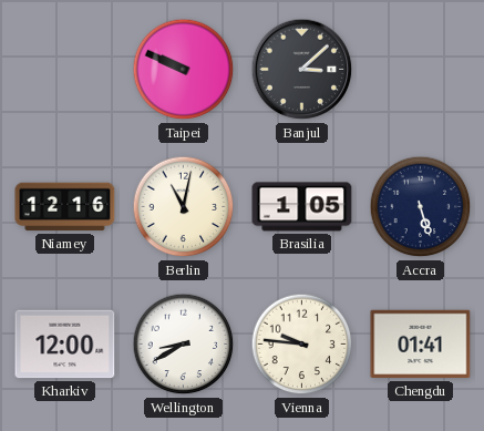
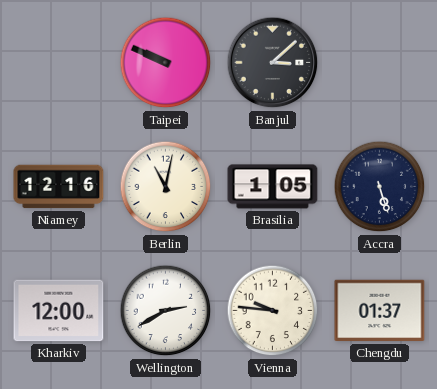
Wellington: 8:40 -> 2:40 (166, 311)
Chengdu: 01:41 -> 01:37 (380, 311)
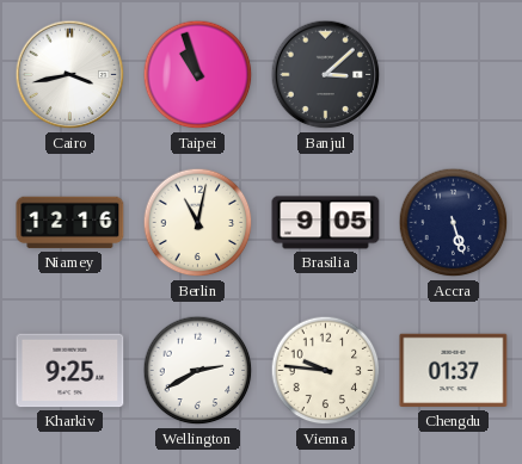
Cairo: none -> 3:43 (70, 75)
Taipei: 9:49 -> 10:57 (198, 75)
Brasilia: 1:05 -> 9:05 (326, 223)
Kharkiv: 12:00 -> 9:25 (70, 371)
